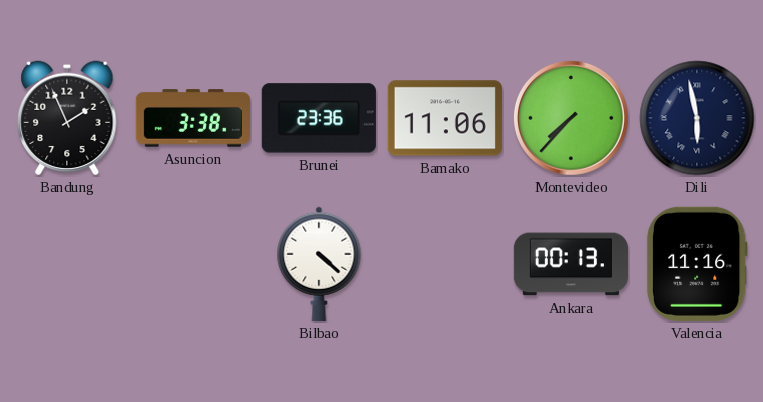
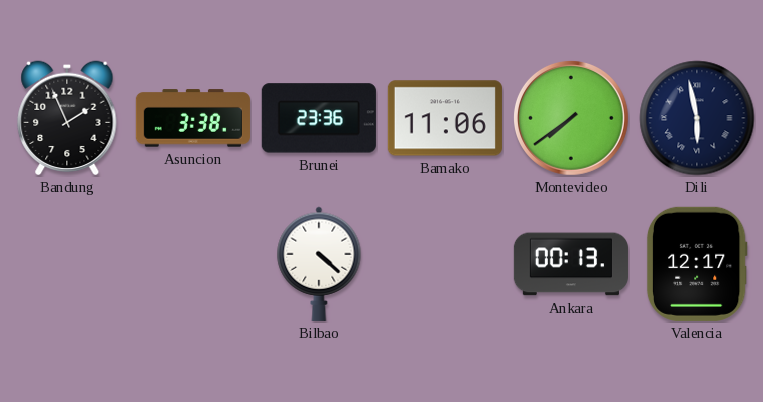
Montevideo: 7:37 -> 7:39 (571, 118)
Valencia: 11:16 -> 12:17 (697, 264)
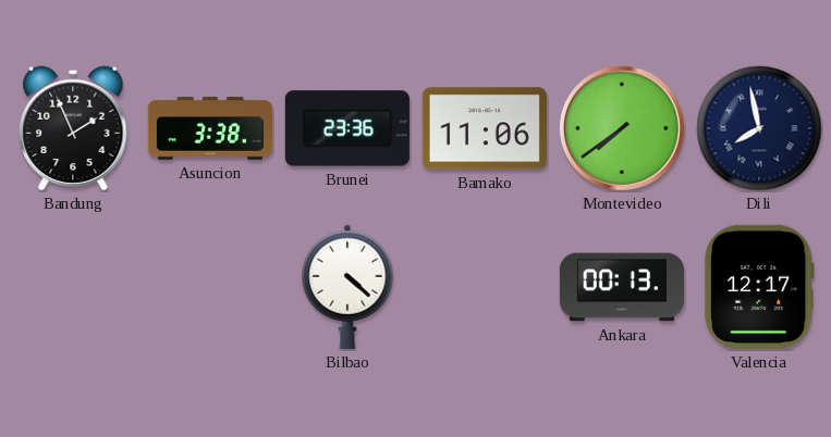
Dili: 5:58 -> 7:58 (759, 128)
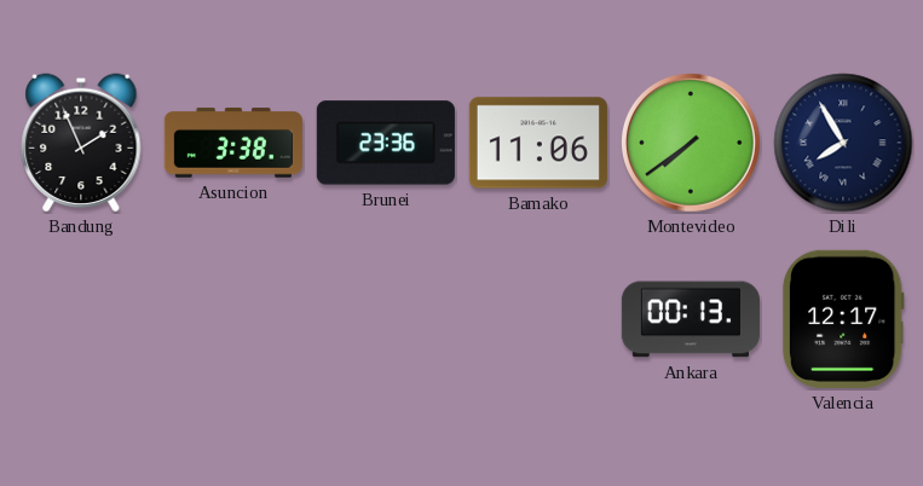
Dili: 7:58 -> 7:55 (843, 143)
Bilbao: 4:22 -> none (347, 287)
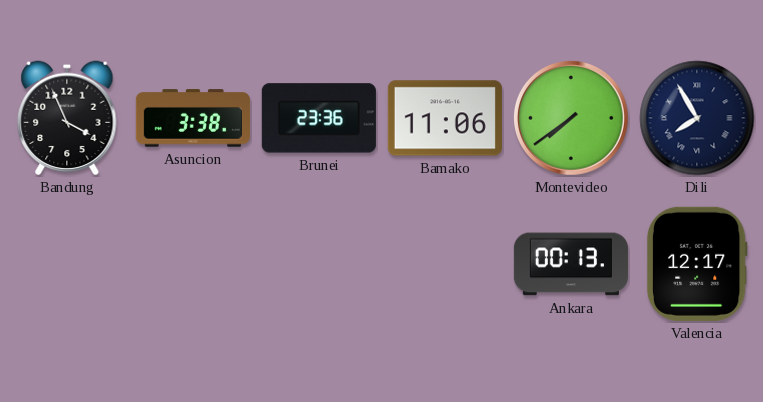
Bandung: 1:56 -> 3:56 (67, 118)
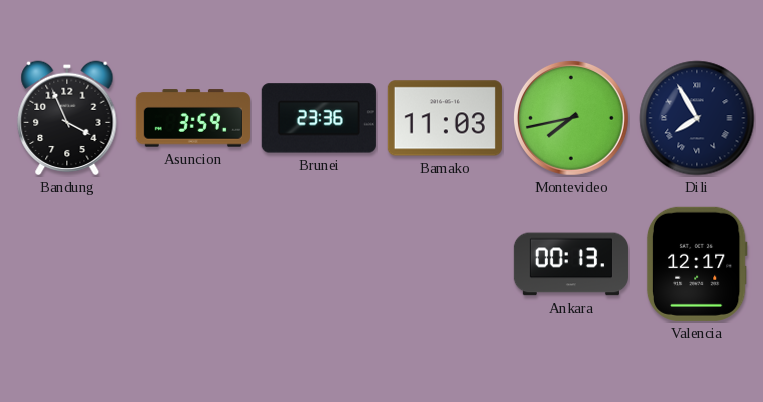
Asuncion: 3:38 -> 3:59 (193, 118)
Bamako: 11:06 -> 11:03 (445, 118)
Montevideo: 7:39 -> 7:43 (571, 118)
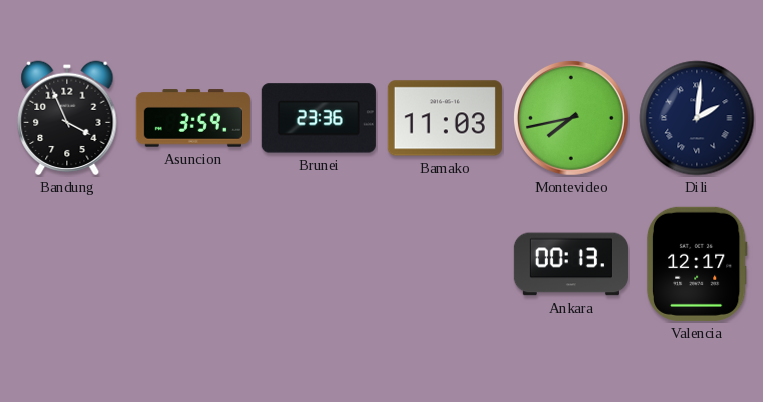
Dili: 7:55 -> 2:01 (697, 118)
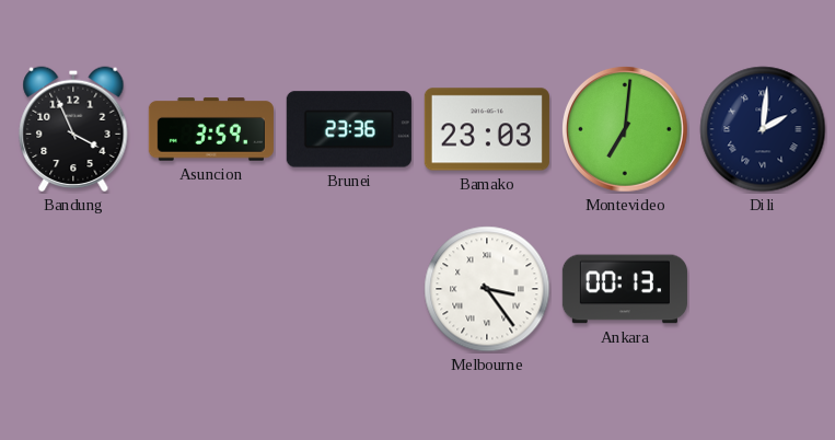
Bamako: 11:03 -> 23:03 (487, 129)
Montevideo: 7:43 -> 7:01 (625, 129)
Melbourne: none -> 3:24 (487, 289)
Valencia: 12:17 -> none (697, 264)
